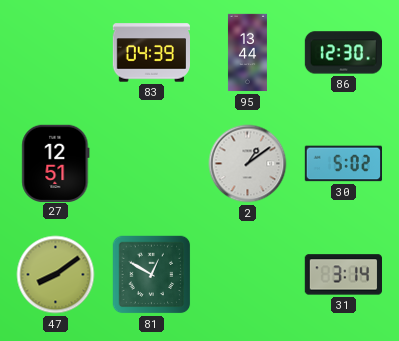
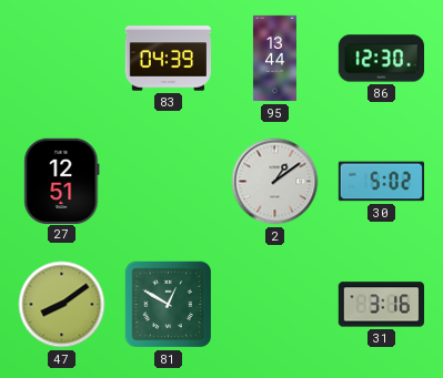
31: 3:14 -> 3:16 (381, 305)
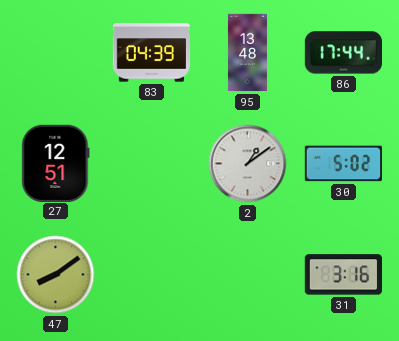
95: 13:44 -> 13:48 (247, 53)
86: 12:30 -> 17:44 (343, 53)
81: 12:50 -> none (169, 305)
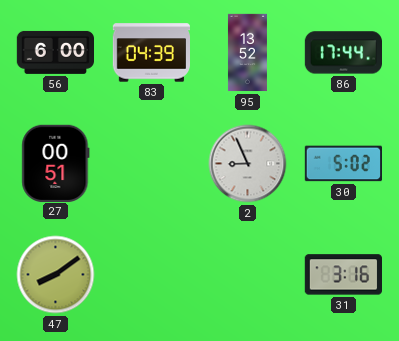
56: none -> 6:00 (55, 52)
95: 13:48 -> 13:52 (247, 53)
27: 12:51 -> 00:51 (56, 163)
2: 1:09 -> 8:56 (248, 164)
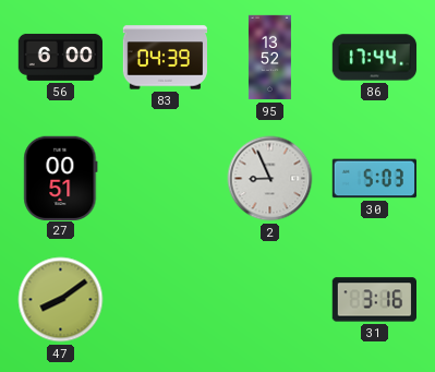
30: 5:02 -> 5:03 (374, 179)
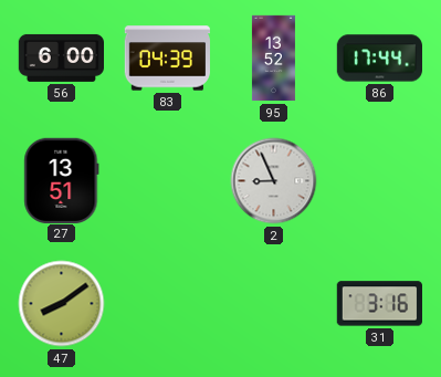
27: 00:51 -> 13:51 (62, 180)
30: 5:03 -> none (374, 179)
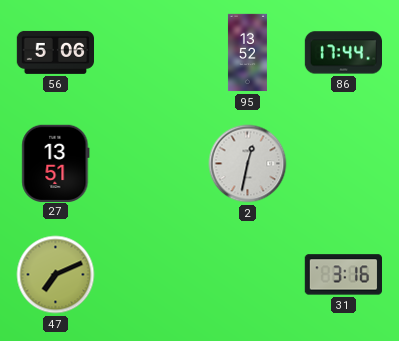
56: 6:00 -> 5:06 (55, 52)
83: 04:39 -> none (167, 59)
2: 8:56 -> 12:32 (248, 164)
47: 8:09 -> 7:11 (56, 275)
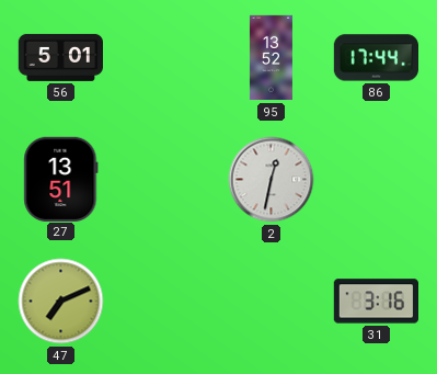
56: 5:06 -> 5:01 (60, 57)
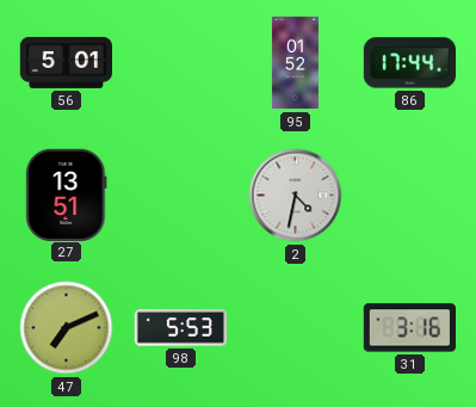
95: 13:52 -> 01:52 (295, 63)
2: 12:32 -> 4:32 (296, 196)
98: none -> 5:53 (180, 328)
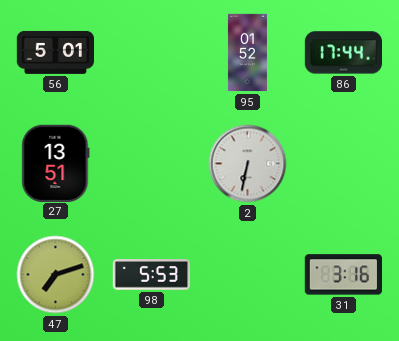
2: 4:32 -> 6:32 (248, 164)
47: 7:11 -> 7:12 (56, 275)
